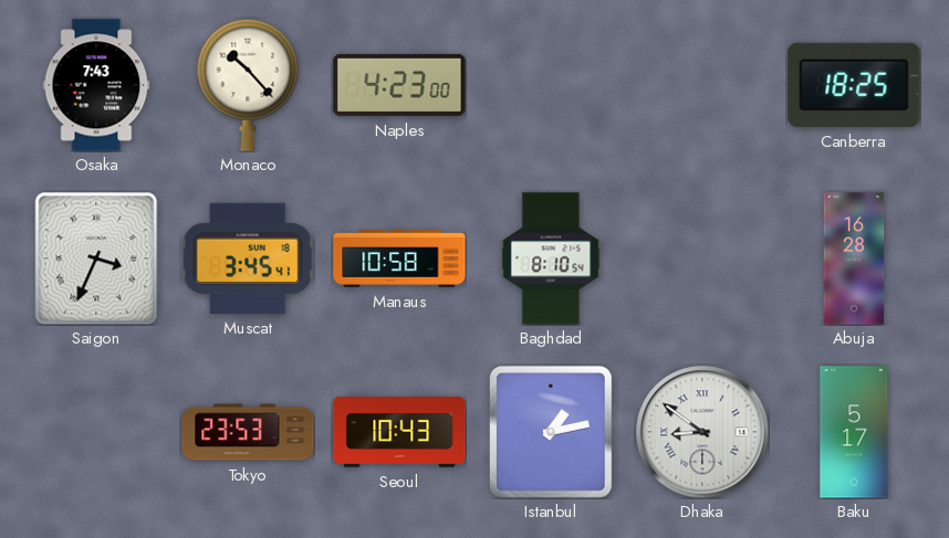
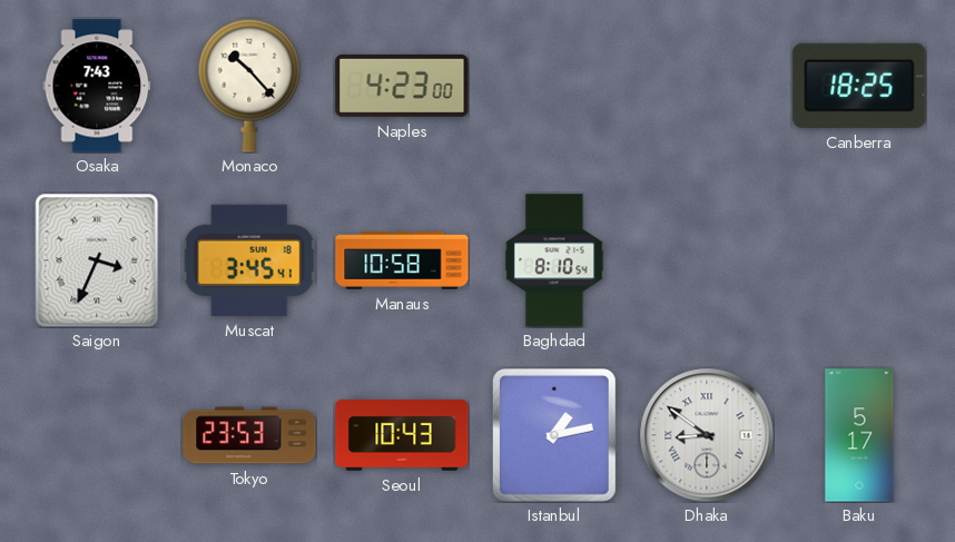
Abuja: 16:28 -> none (854, 259)
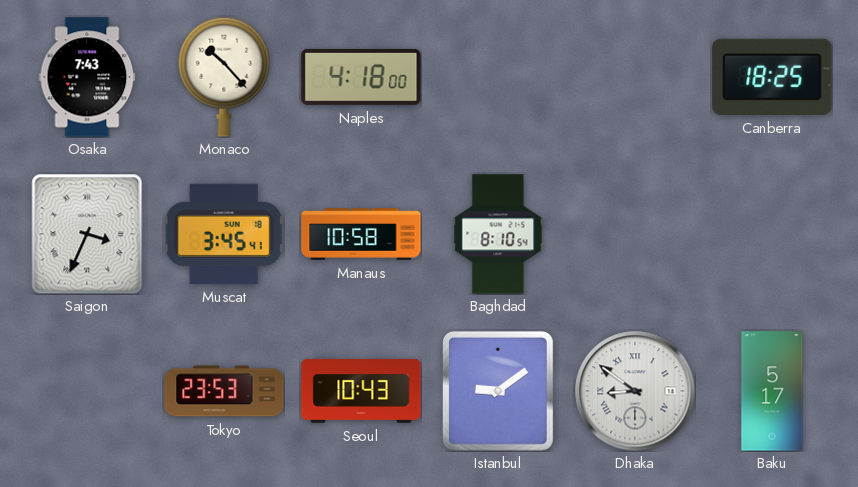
Naples: 4:23 -> 4:18 (361, 77)
Istanbul: 1:13 -> 9:09 (498, 391)
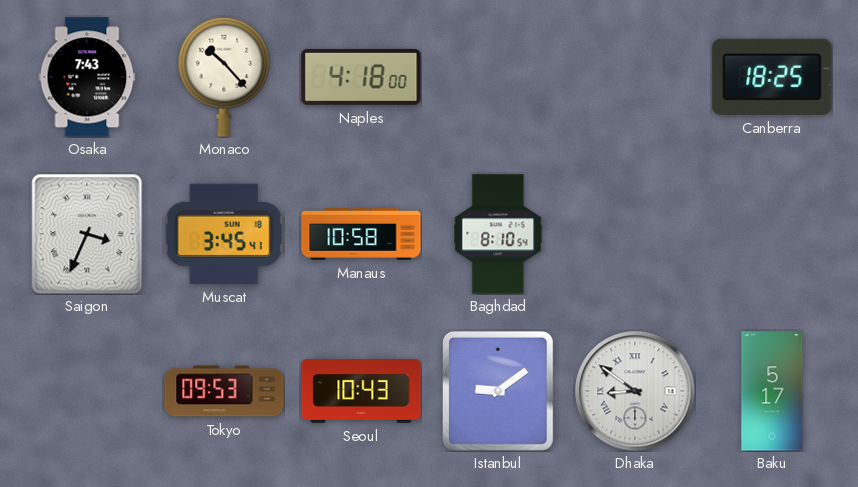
Tokyo: 23:53 -> 09:53 (224, 391)
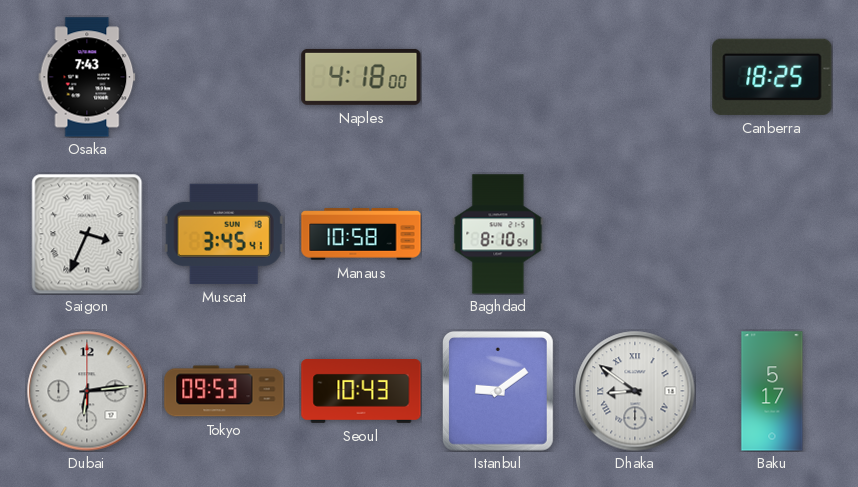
Monaco: 10:23 -> none (224, 77)
Dubai: none -> 6:14 (87, 391)
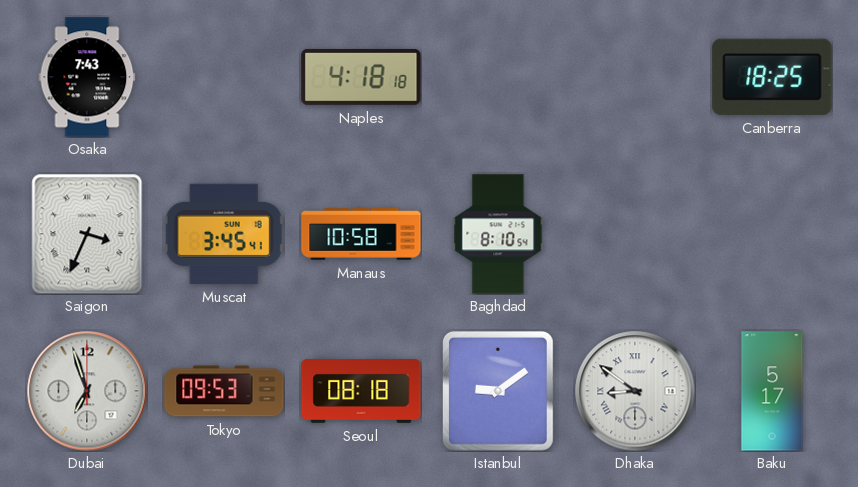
Naples: 4:18:00 -> 4:18:18 (361, 77)
Dubai: 6:14 -> 6:57 (87, 391)
Seoul: 10:43 -> 08:18 (361, 392)
